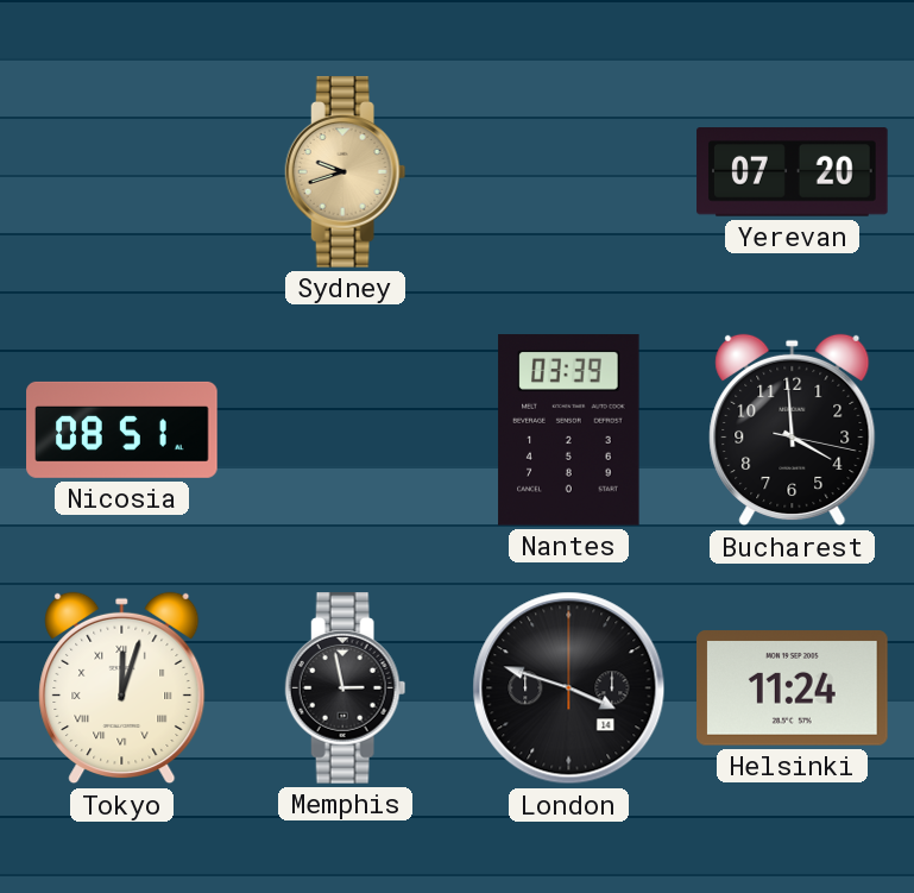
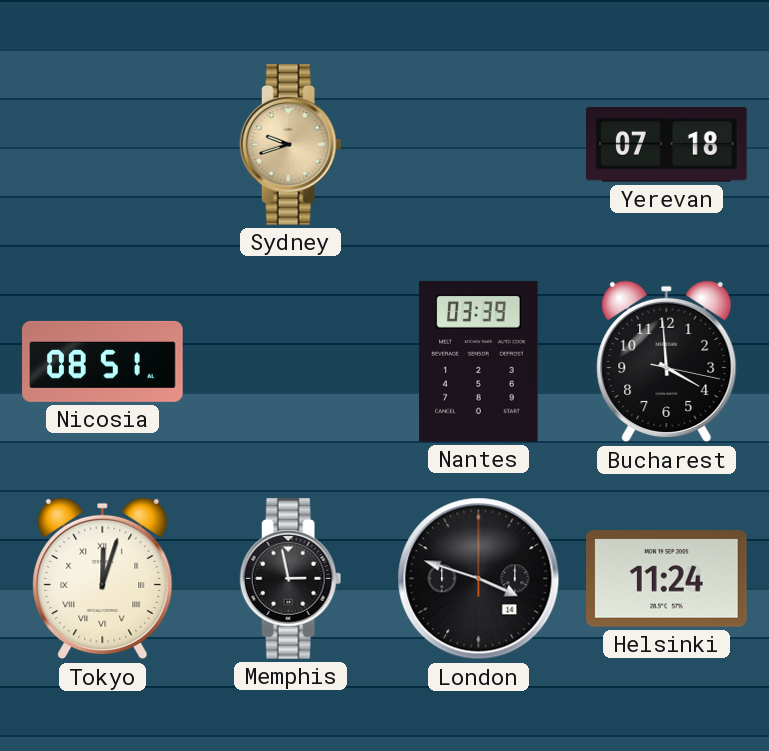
Yerevan: 07:20 -> 07:18 (667, 145)
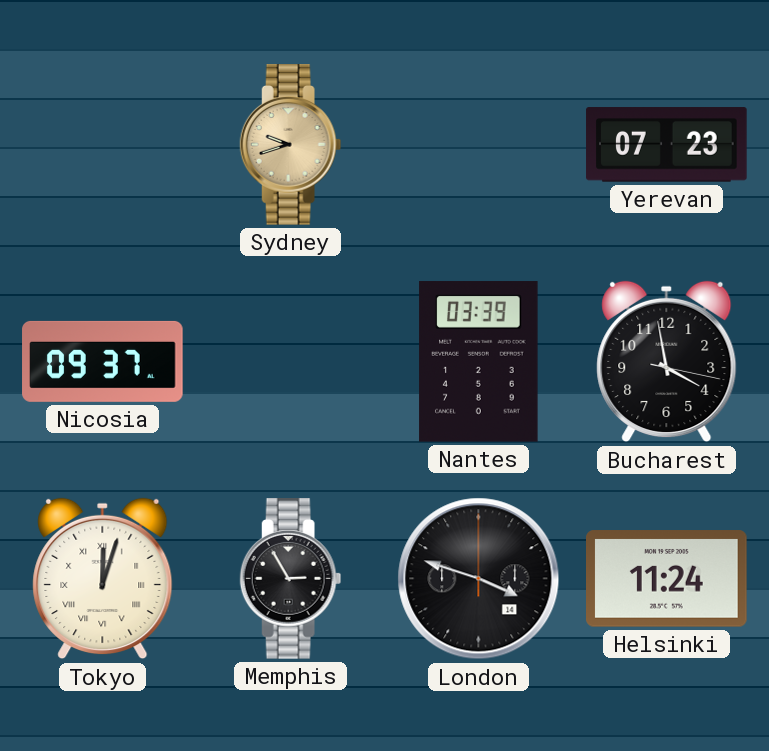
Yerevan: 07:18 -> 07:23 (667, 145)
Nicosia: 08:51 -> 09:37 (103, 361)
Bucharest: 3:59 -> 3:58 (667, 362)
Memphis: 2:58 -> 2:55 (291, 579)
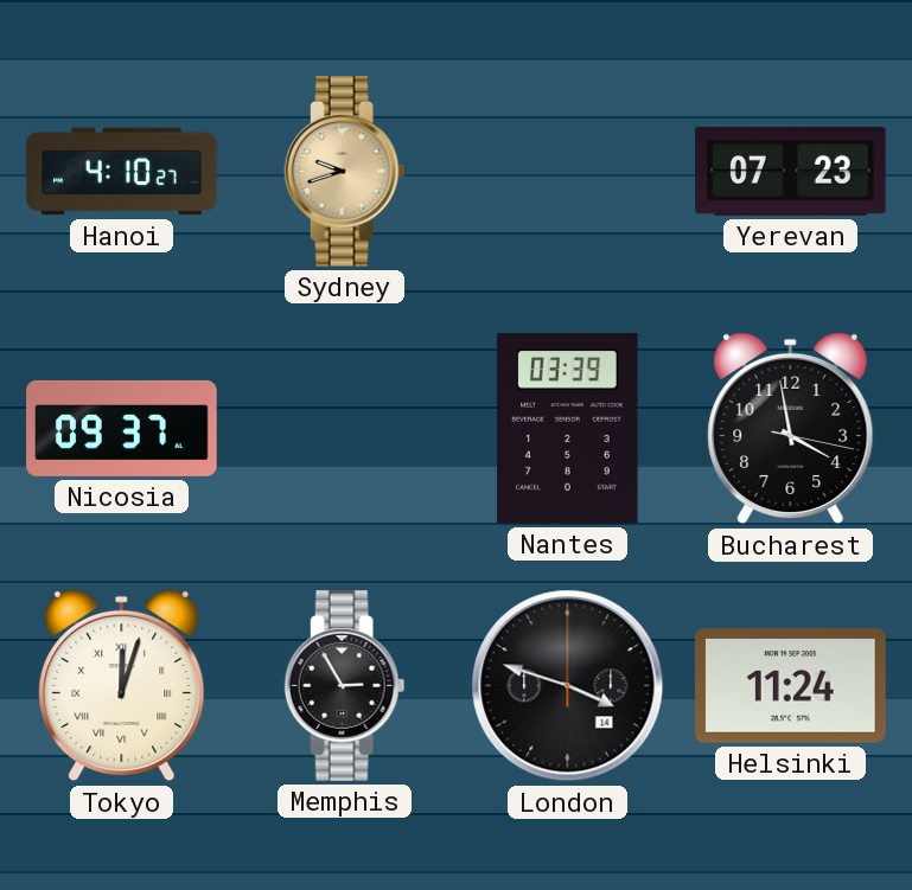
Hanoi: none -> 4:10 (122, 172)
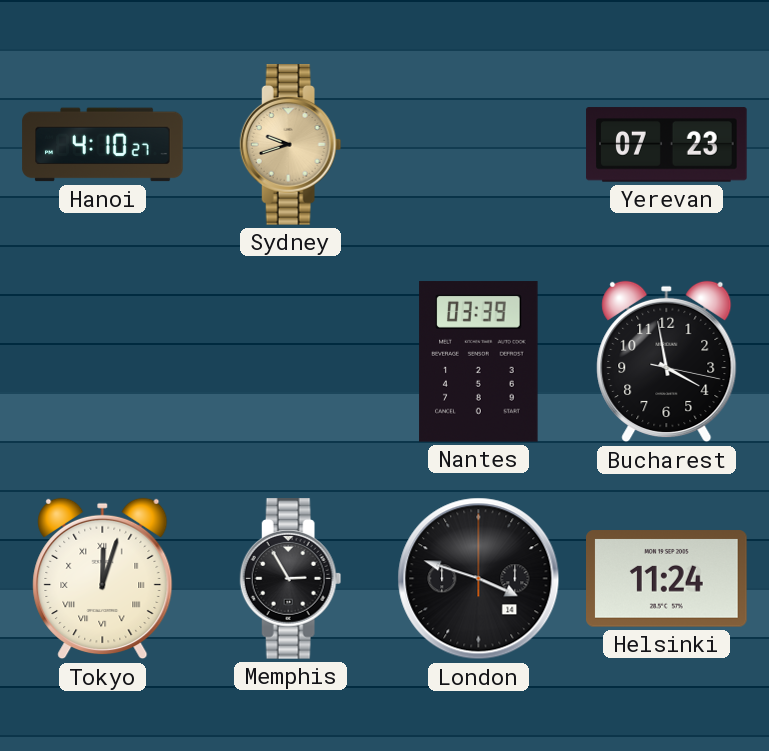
Nicosia: 09:37 -> none (122, 428)
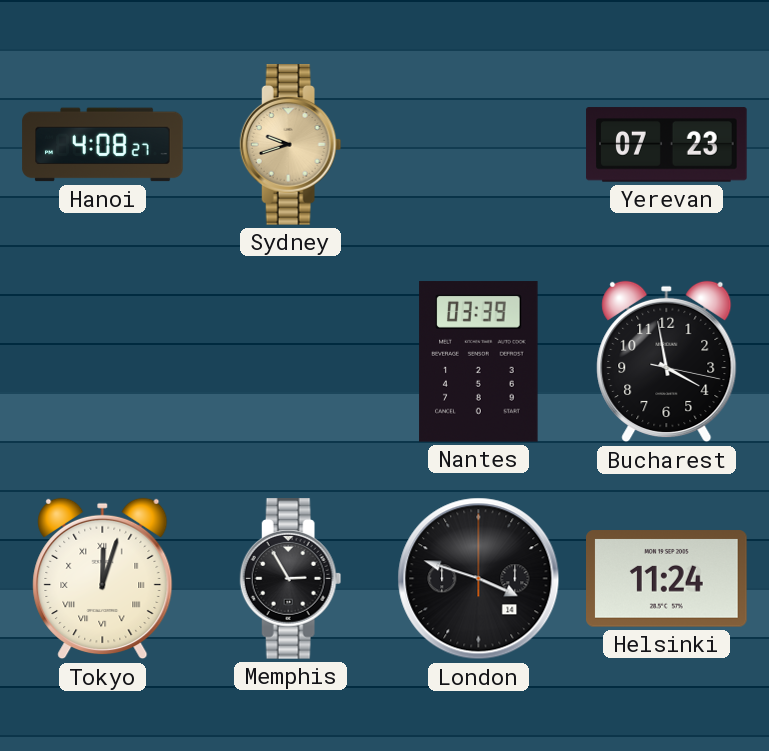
Hanoi: 4:10 -> 4:08 (103, 145)
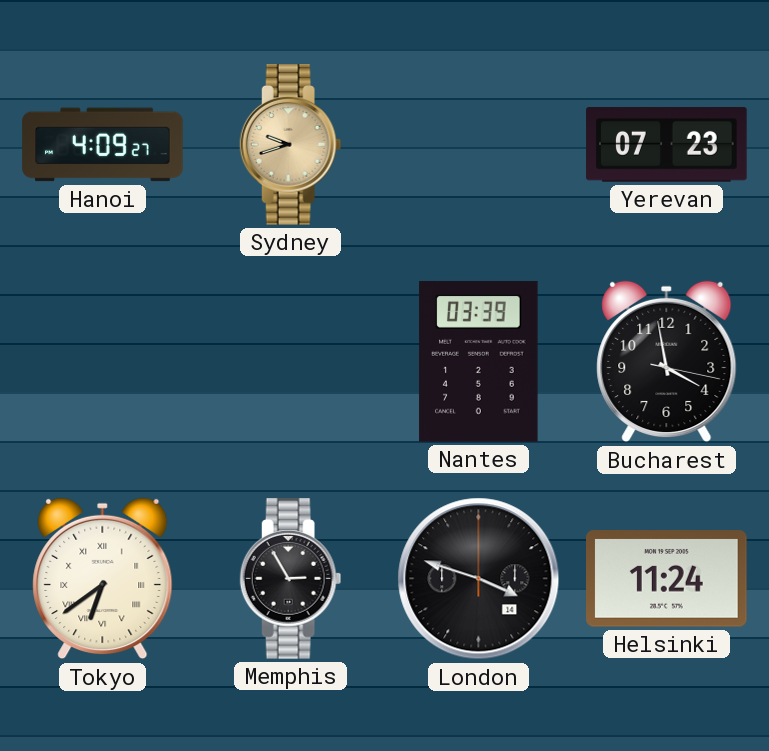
Hanoi: 4:08 -> 4:09 (103, 145)
Tokyo: 12:03 -> 6:39 (103, 579)
